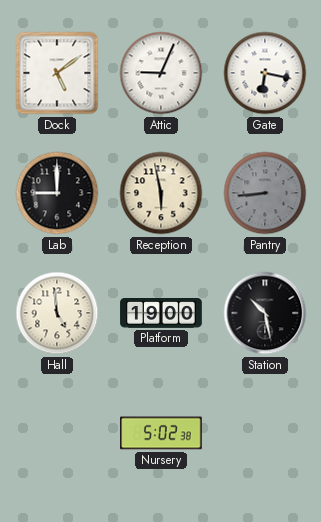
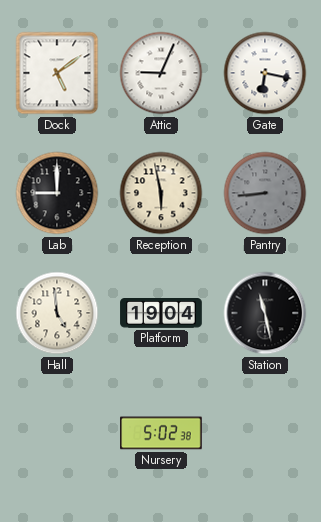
Platform: 19:00 -> 19:04 (161, 314)
Station: 10:28 -> 11:28 (265, 313)
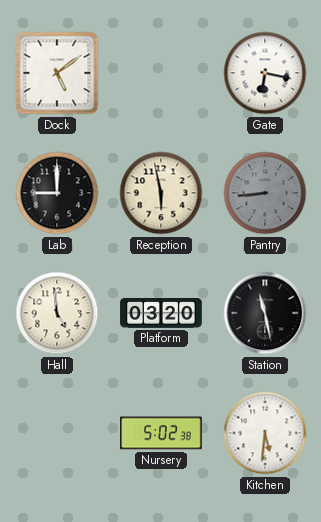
Attic: 9:04 -> none (161, 73)
Platform: 19:04 -> 03:20 (161, 314)
Kitchen: none -> 5:31 (265, 433)
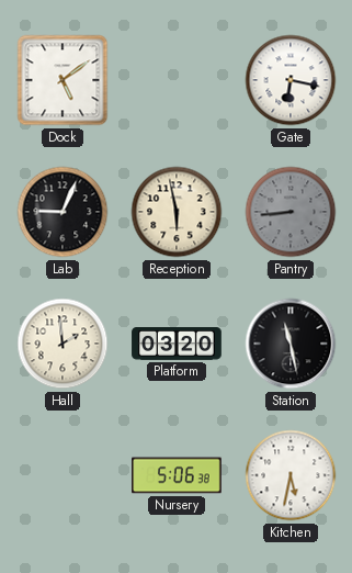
Lab: 9:00 -> 9:04 (63, 212)
Hall: 4:59 -> 1:59 (63, 344)
Nursery: 5:02 -> 5:06 (177, 475)
Kitchen: 5:31 -> 5:32 (291, 475)
